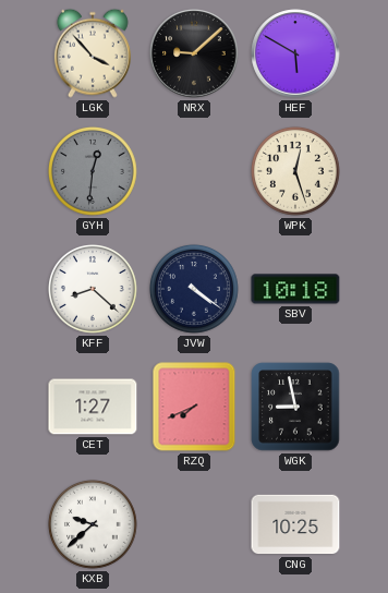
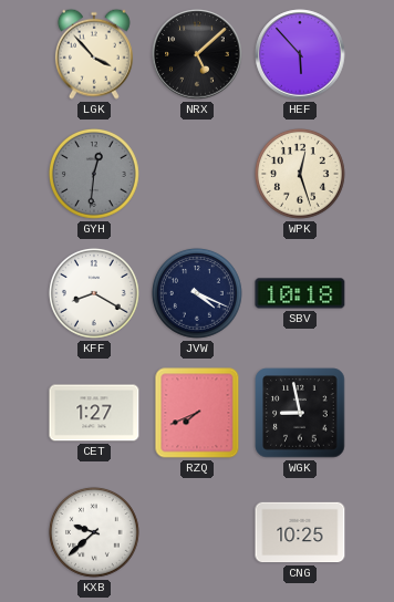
NRX: 9:08 -> 5:08 (197, 54)
HEF: 5:50 -> 5:53 (300, 54)
KFF: 8:22 -> 8:20 (94, 293)
JVW: 4:21 -> 4:19 (197, 293)
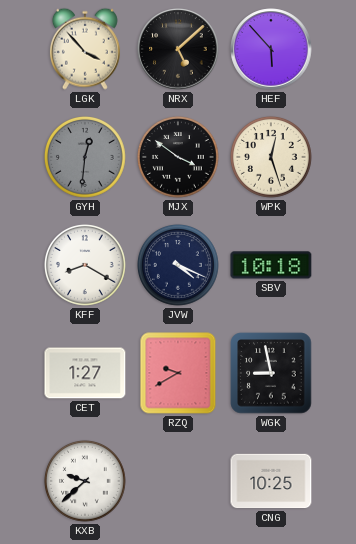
MJX: none -> 3:51 (178, 157)
RZQ: 7:41 -> 9:40 (178, 373)
